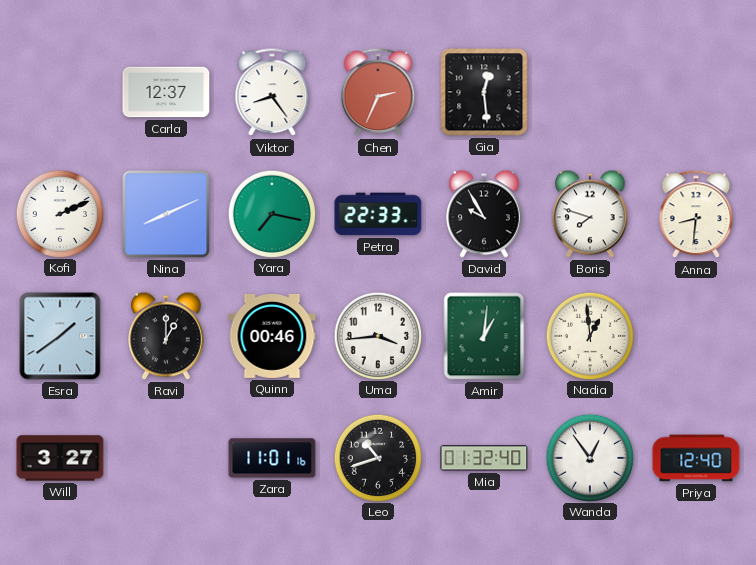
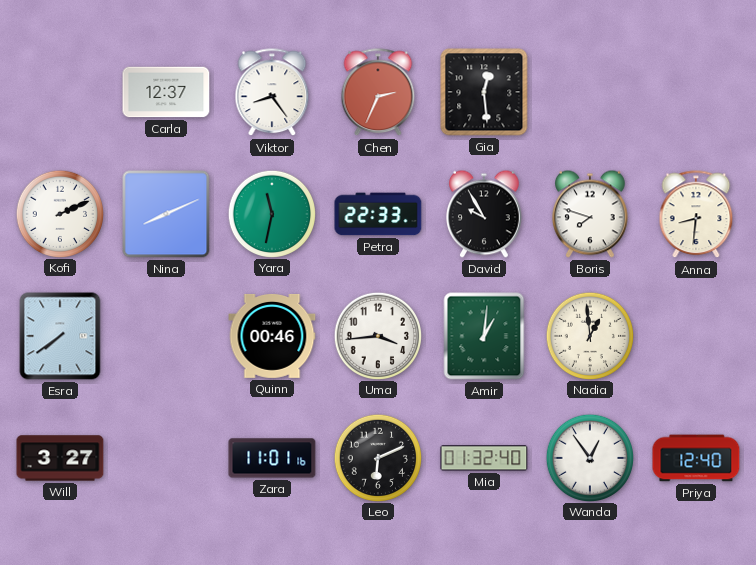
Yara: 7:17 -> 11:32 (271, 213)
Esra: 1:39 -> 7:39 (60, 336)
Ravi: 1:00 -> none (167, 336)
Leo: 10:42 -> 6:11 (377, 457)
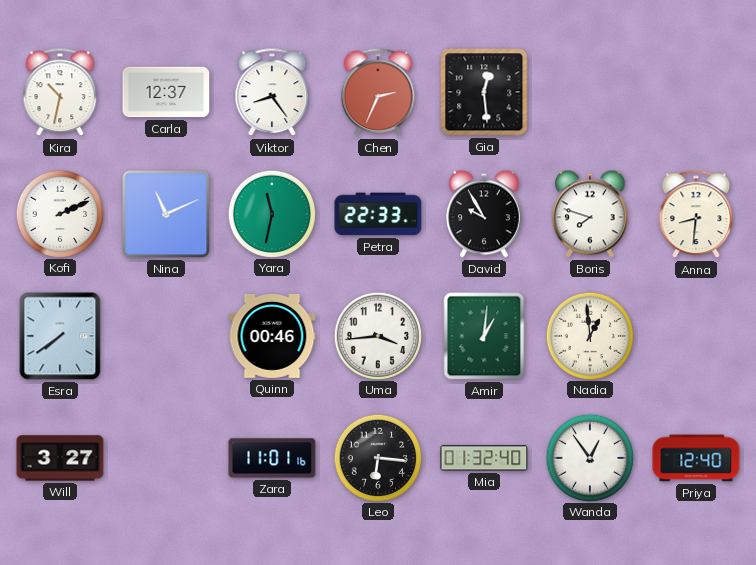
Kira: none -> 10:32 (60, 93)
Nina: 8:11 -> 11:11 (166, 214)
Leo: 6:11 -> 6:16 (377, 457)
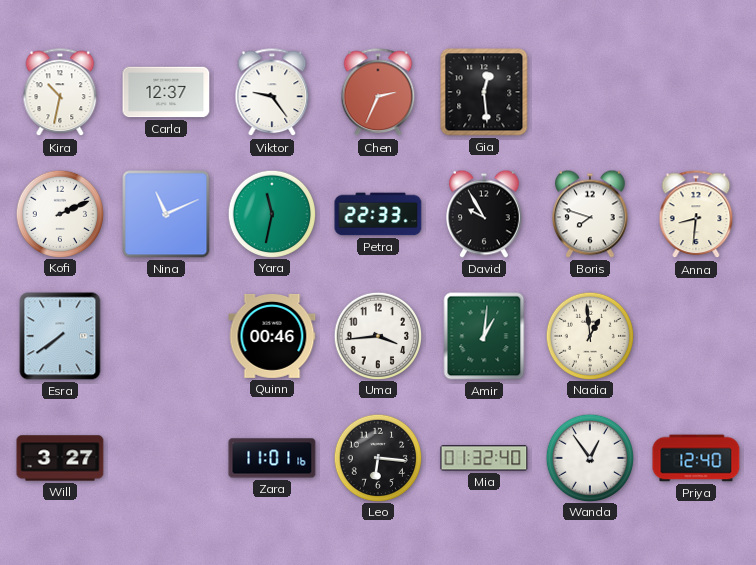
Viktor: 8:24 -> 9:24 (272, 93)
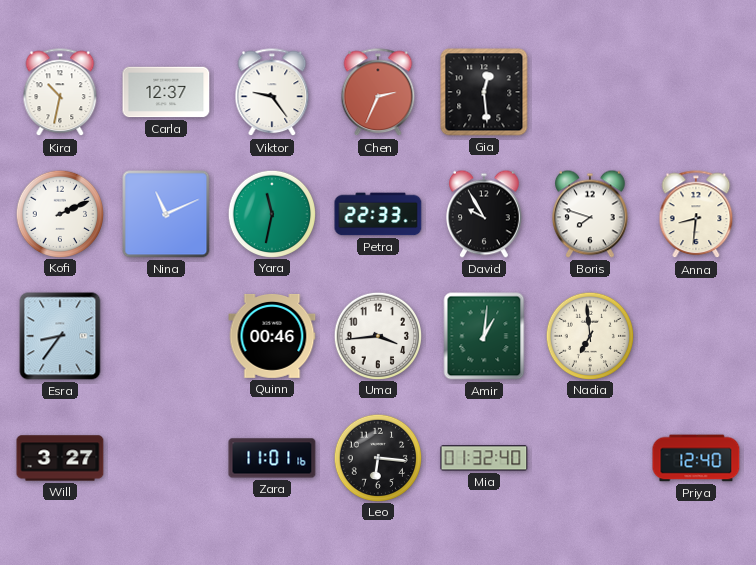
Esra: 7:39 -> 8:36 (60, 336)
Nadia: 12:59 -> 6:59 (589, 335)
Wanda: 12:54 -> none (589, 457)
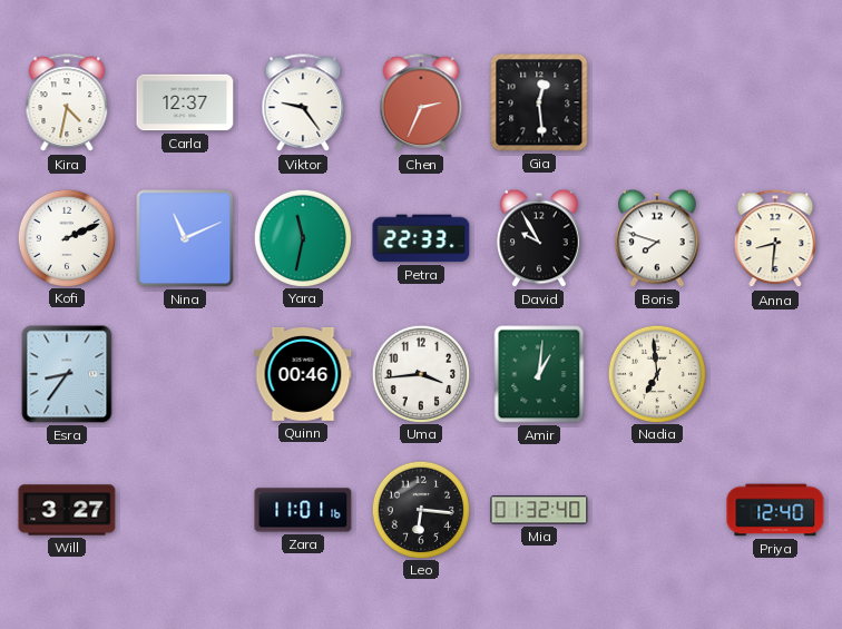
Kira: 10:32 -> 4:32 (67, 104)
